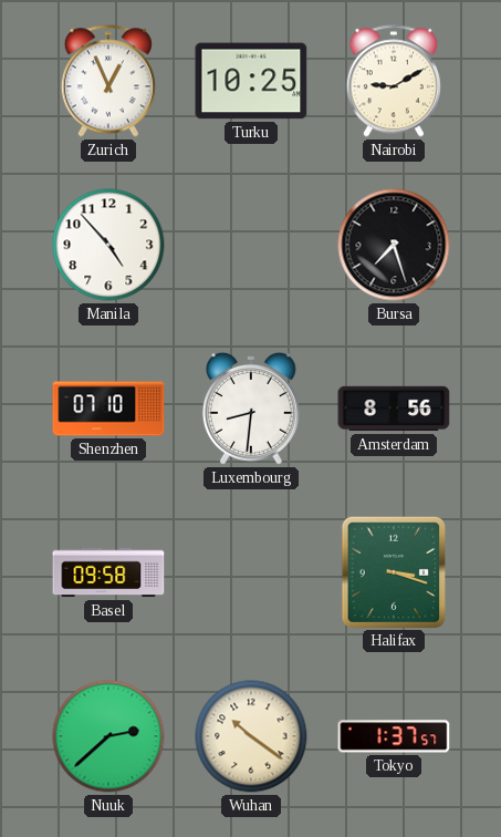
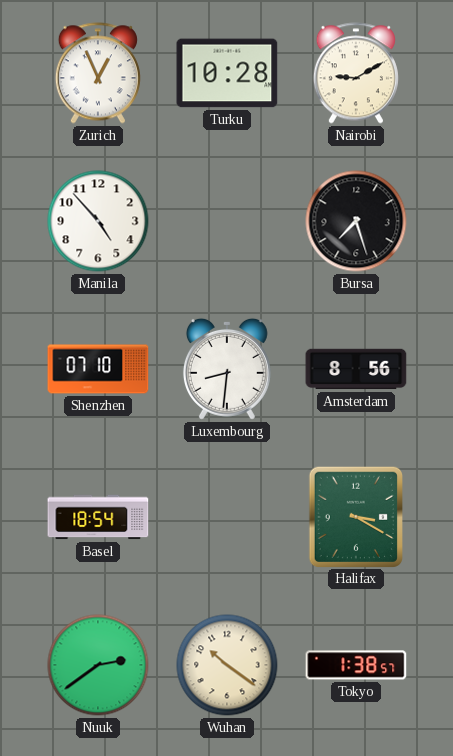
Turku: 10:25 -> 10:28 (227, 73)
Basel: 09:58 -> 18:54 (98, 517)
Halifax: 3:18 -> 3:20 (355, 516)
Nuuk: 2:38 -> 2:39 (98, 665)
Tokyo: 1:37 -> 1:38 (356, 665)
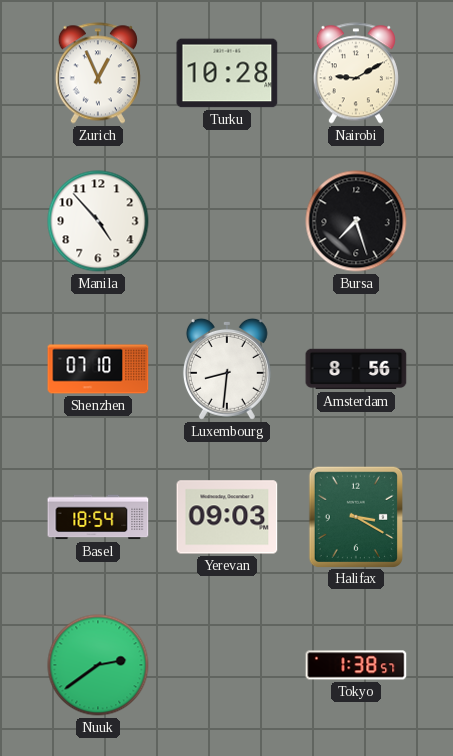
Yerevan: none -> 09:03 (227, 517)
Wuhan: 10:21 -> none (227, 665)
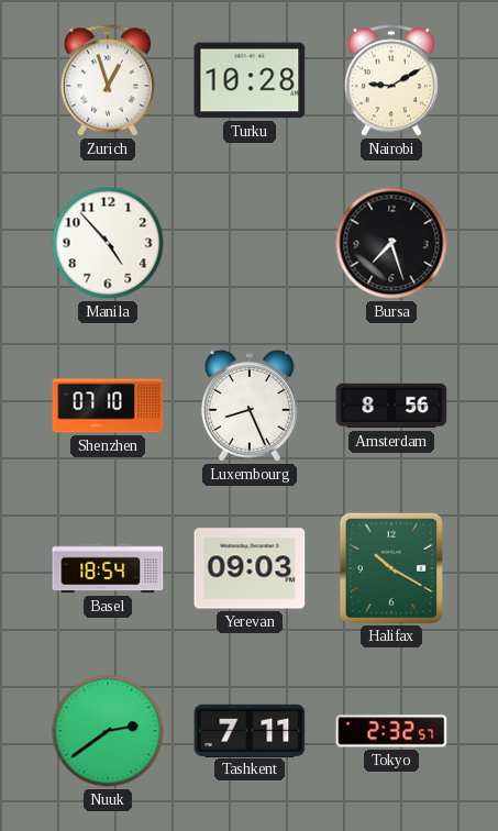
Zurich: 12:56 -> 12:57 (108, 80)
Luxembourg: 8:31 -> 8:26 (250, 406)
Halifax: 3:20 -> 10:20 (390, 567)
Tashkent: none -> 7:11 (250, 730)
Tokyo: 1:38 -> 2:32 (391, 731)
